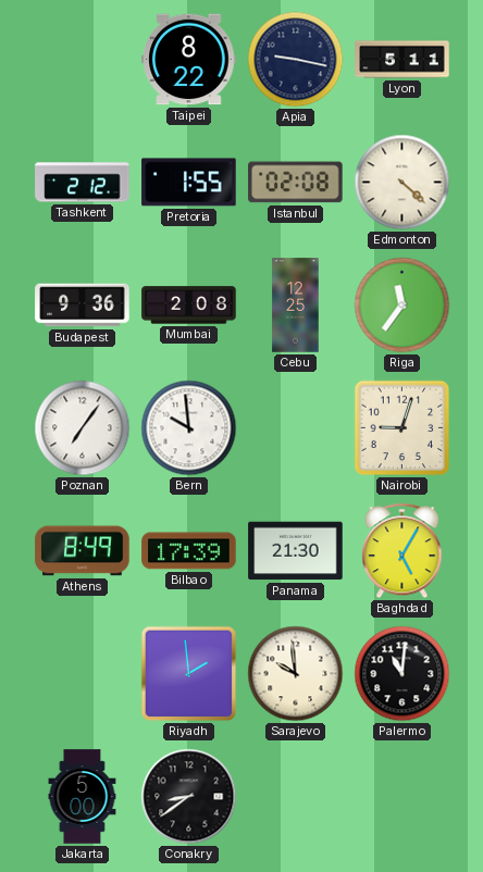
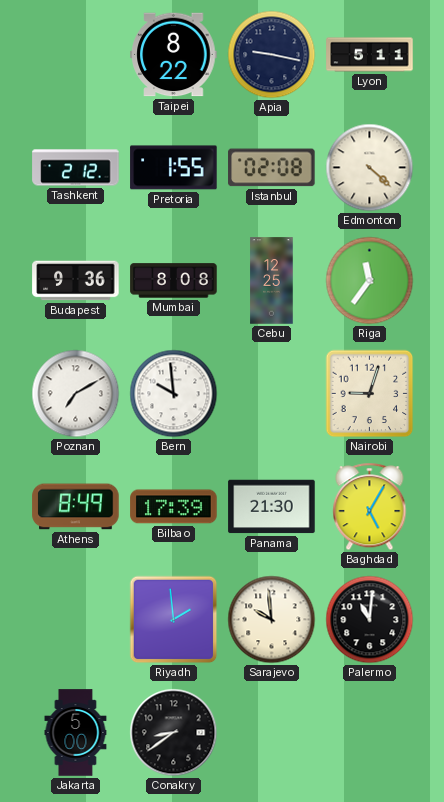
Mumbai: 2:08 -> 8:08 (174, 281)
Poznan: 7:06 -> 7:10 (76, 394)
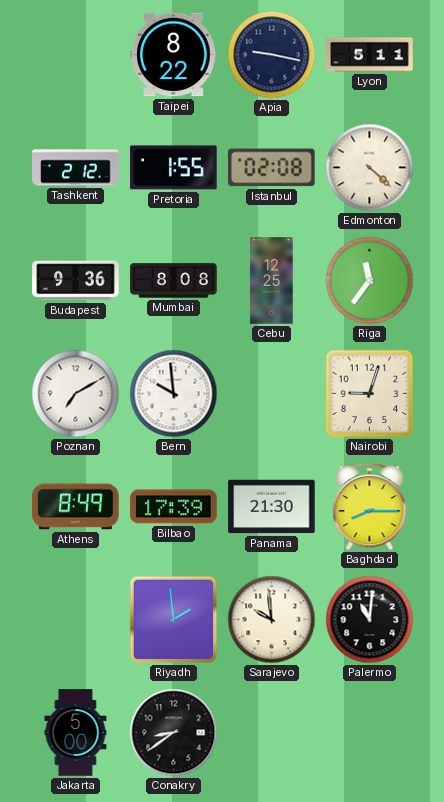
Baghdad: 5:05 -> 8:15 (370, 507)
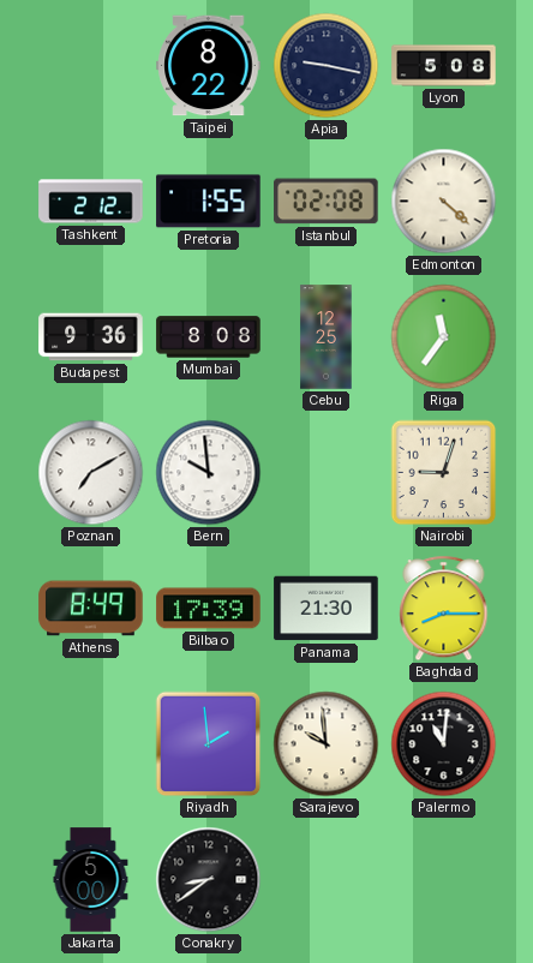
Lyon: 5:11 -> 5:08 (444, 66)
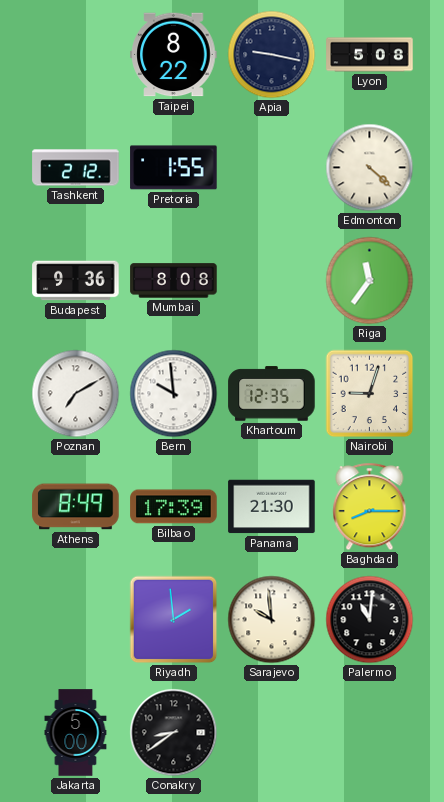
Istanbul: 02:08 -> none (327, 202)
Cebu: 12:25 -> none (327, 337)
Khartoum: none -> 12:35 (272, 394)
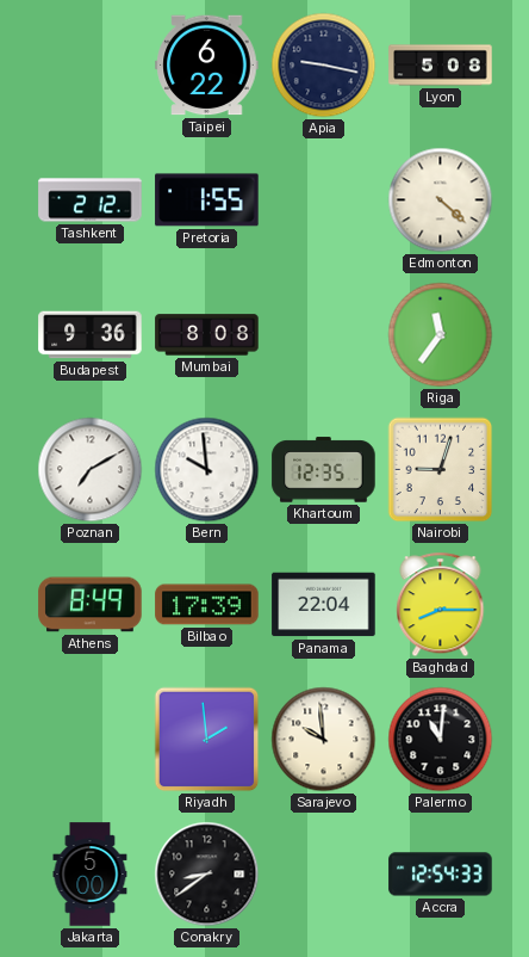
Taipei: 8:22 -> 6:22 (207, 66)
Panama: 21:30 -> 22:04 (324, 605)
Accra: none -> 12:54 (441, 875)
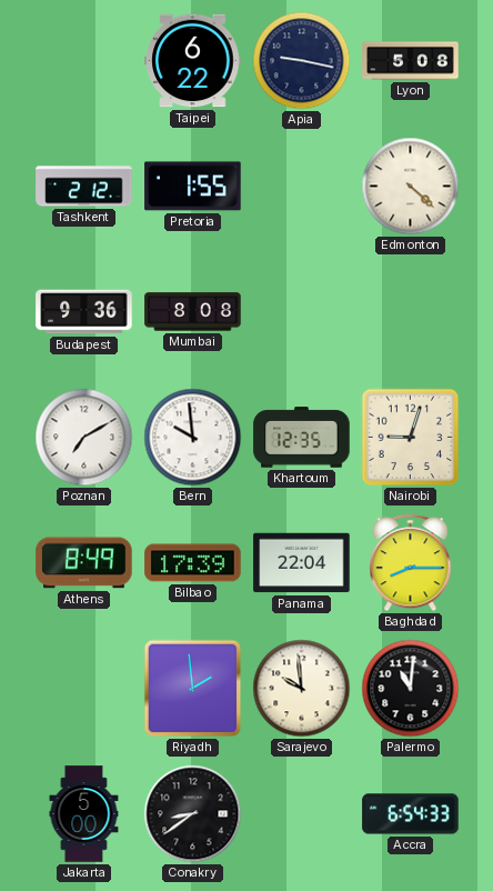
Riga: 11:36 -> none (441, 335)
Accra: 12:54 -> 6:54 (411, 814)
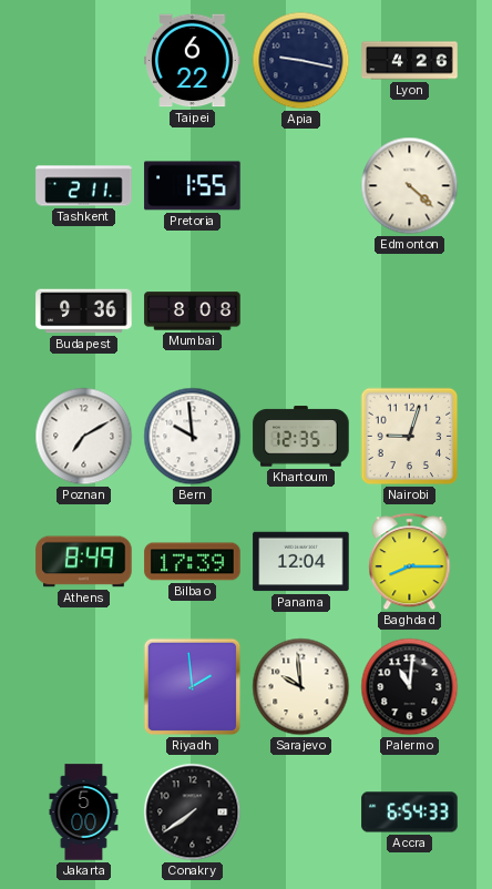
Lyon: 5:08 -> 4:26 (410, 61)
Tashkent: 2:12 -> 2:11 (84, 186)
Panama: 22:04 -> 12:04 (301, 562)
Conakry: 8:39 -> 7:39 (193, 813)
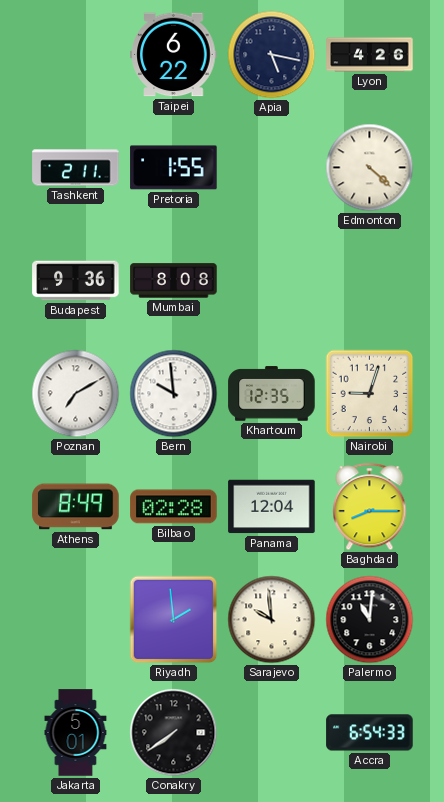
Apia: 9:17 -> 5:17 (272, 55)
Bilbao: 17:39 -> 02:28 (174, 507)
Jakarta: 5:00 -> 5:01 (76, 733)
